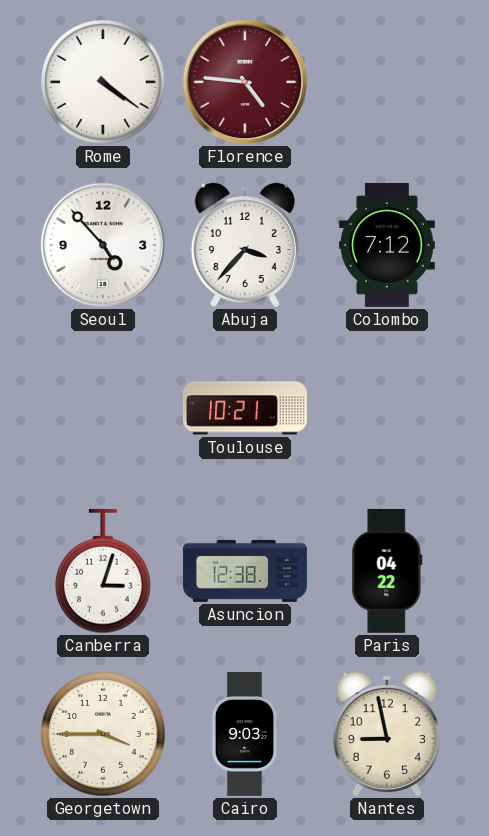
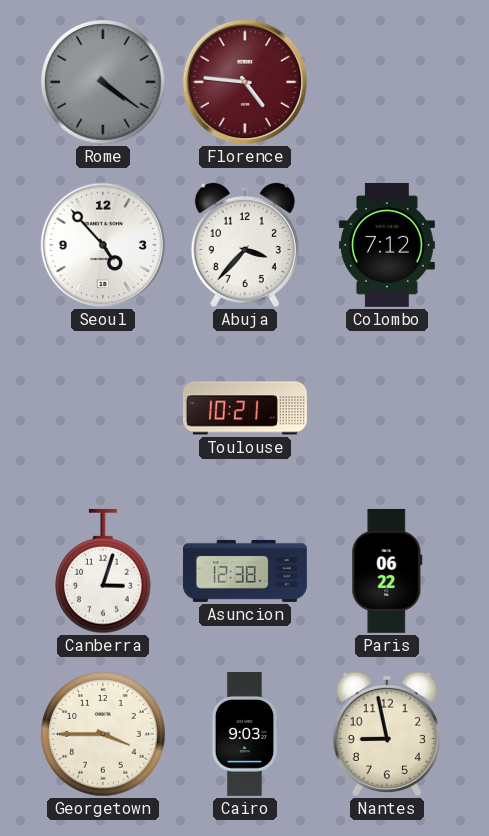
Rome dial: white -> grey (103, 82)
Paris: 04:22 -> 06:22 (387, 571)
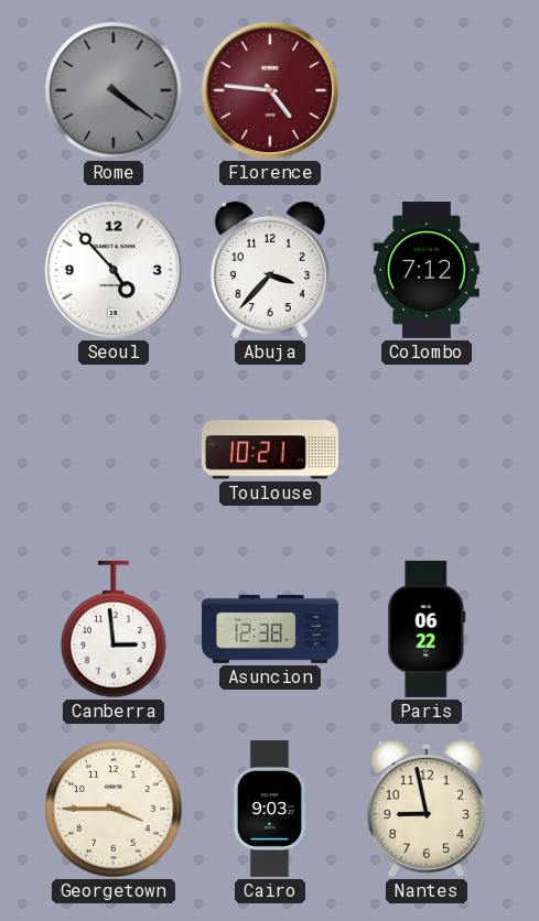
Canberra: 3:03 -> 2:59 (114, 629)
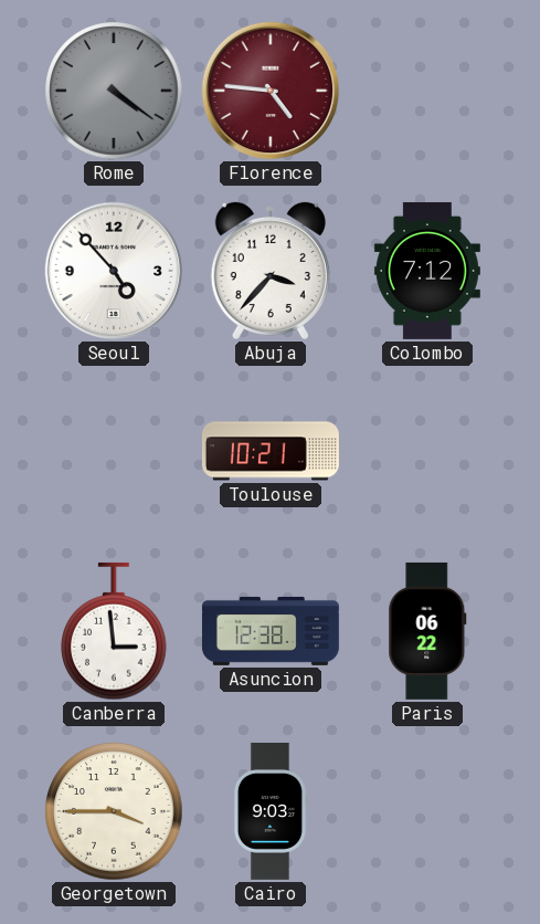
Nantes: 8:58 -> none (427, 809)
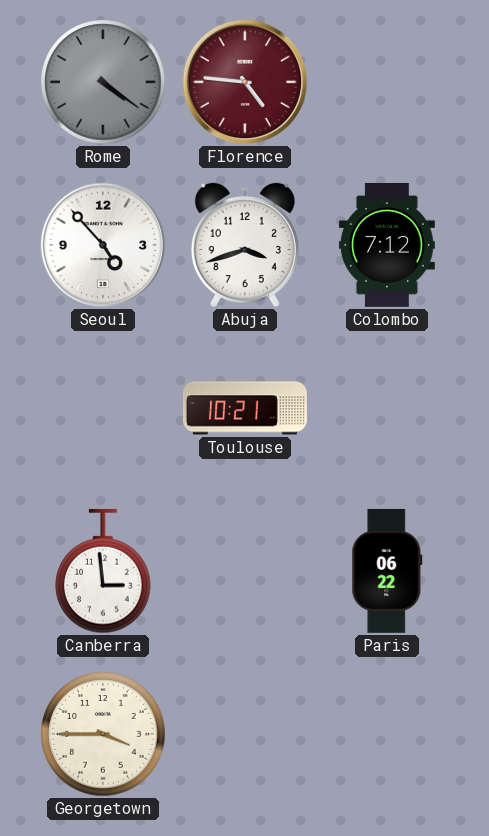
Abuja: 3:37 -> 3:42 (245, 245)
Asuncion: 12:38 -> none (271, 631)
Cairo: 9:03 -> none (269, 811)
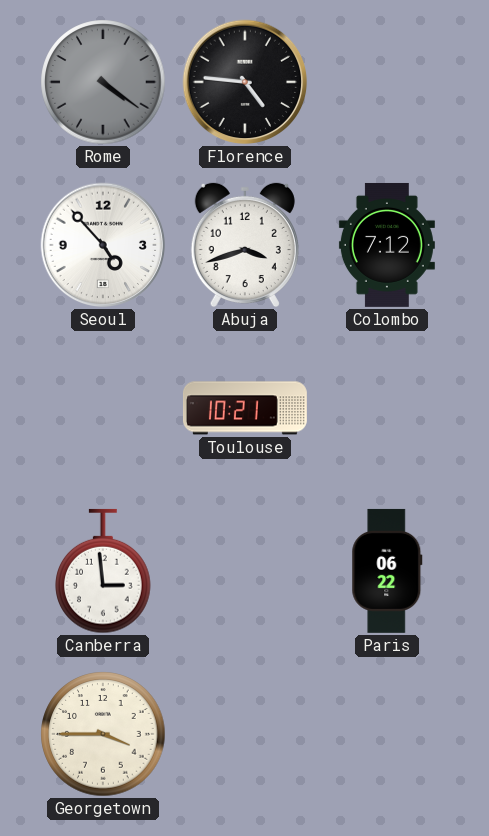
Florence dial: burgundy -> black (245, 82)
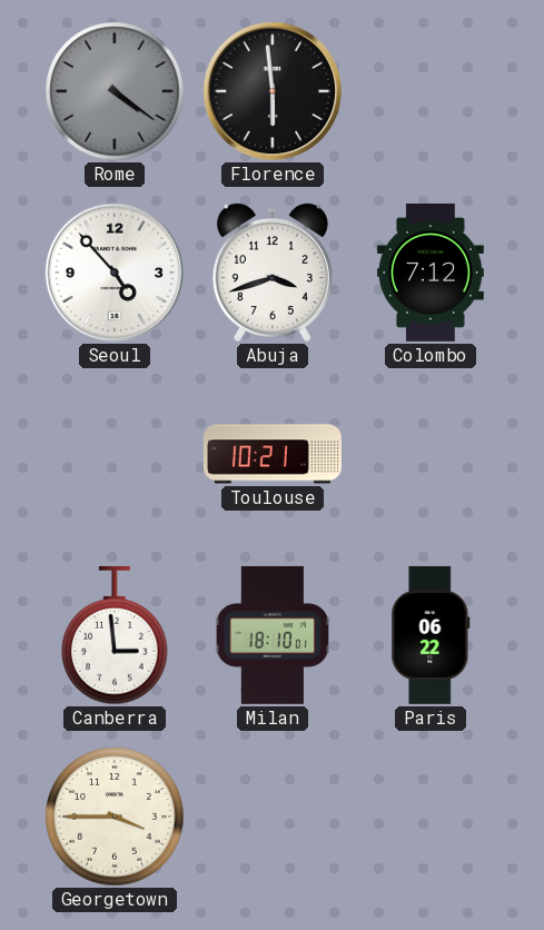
Florence: 4:46 -> 5:59 (273, 91)
Milan: none -> 18:10 (273, 635)
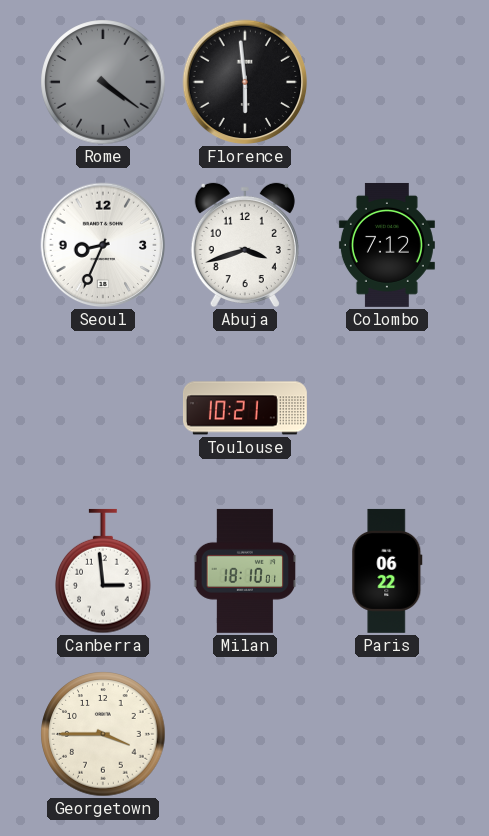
Seoul: 4:53 -> 8:34 (103, 245)
